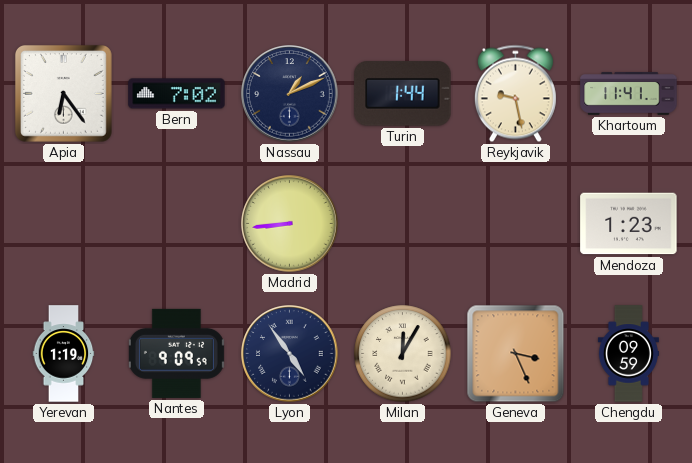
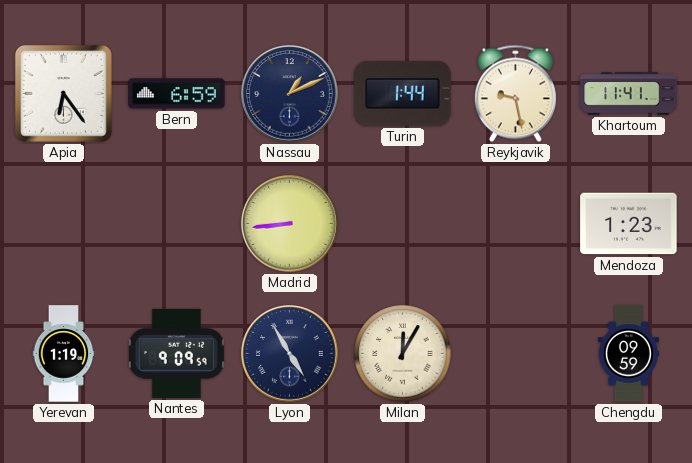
Bern: 7:02 -> 6:59 (177, 94)
Lyon: 4:54 -> 4:55 (290, 354)
Geneva: 3:26 -> none (516, 354)
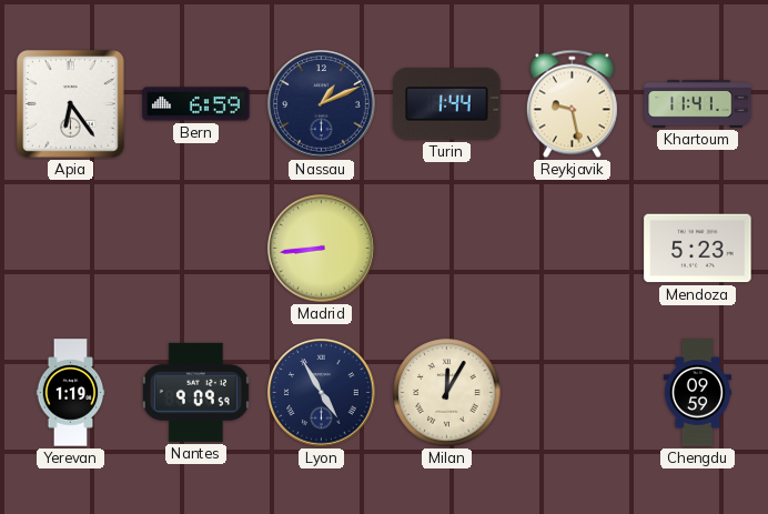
Mendoza: 1:23 -> 5:23 (698, 249)
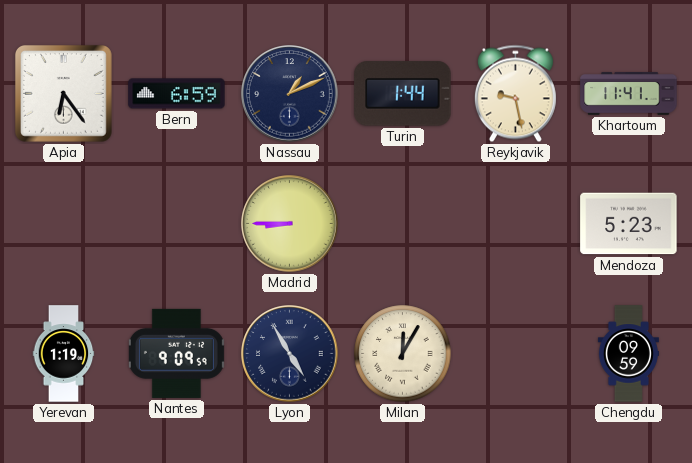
Madrid: 8:44 -> 8:45 (290, 224)
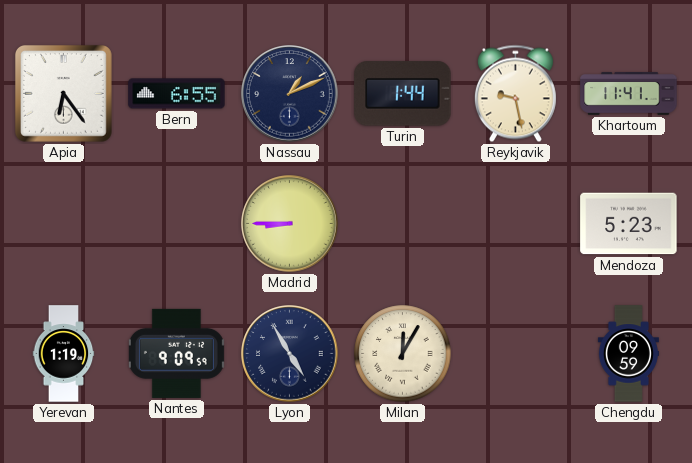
Bern: 6:59 -> 6:55 (177, 94)
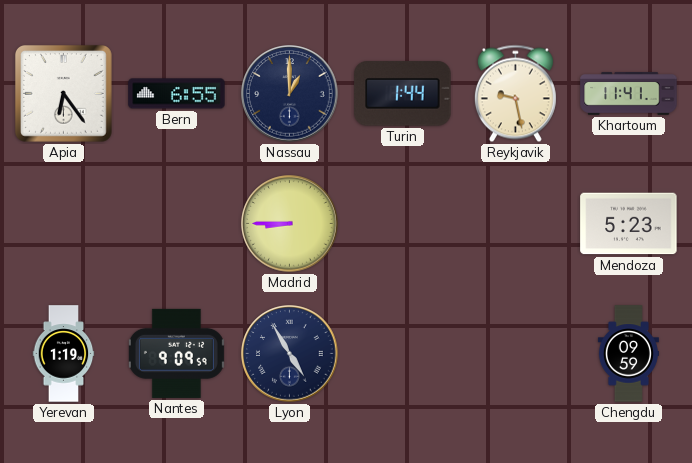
Nassau: 1:11 -> 1:00 (290, 94)
Milan: 12:05 -> none (403, 354)
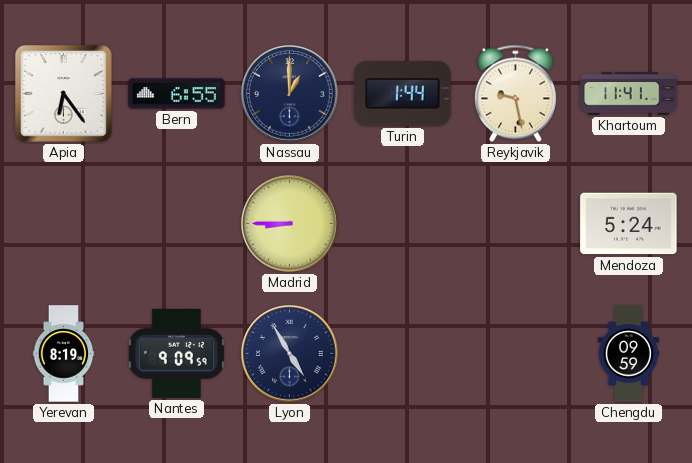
Mendoza: 5:23 -> 5:24 (629, 224)
Yerevan: 1:19 -> 8:19 (64, 354)
